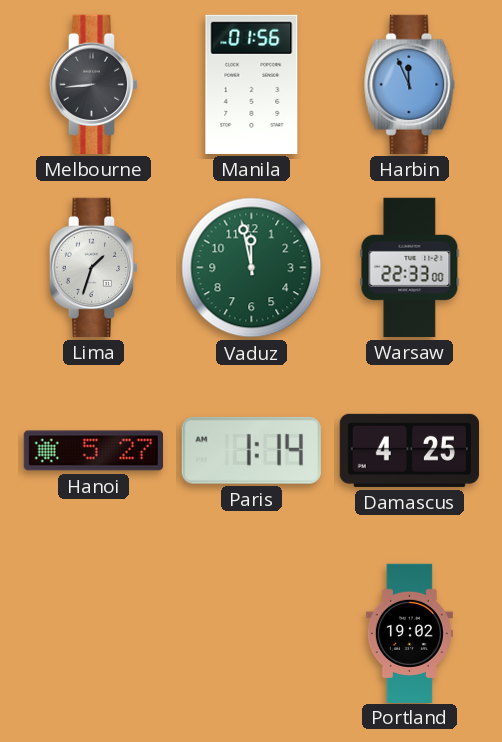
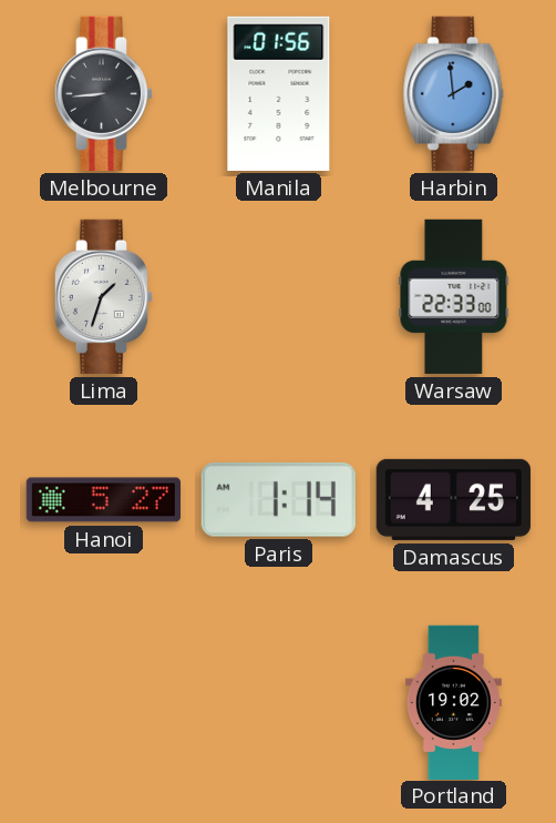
Harbin: 11:56 -> 1:59 (454, 93)
Vaduz: 11:58 -> none (252, 268)
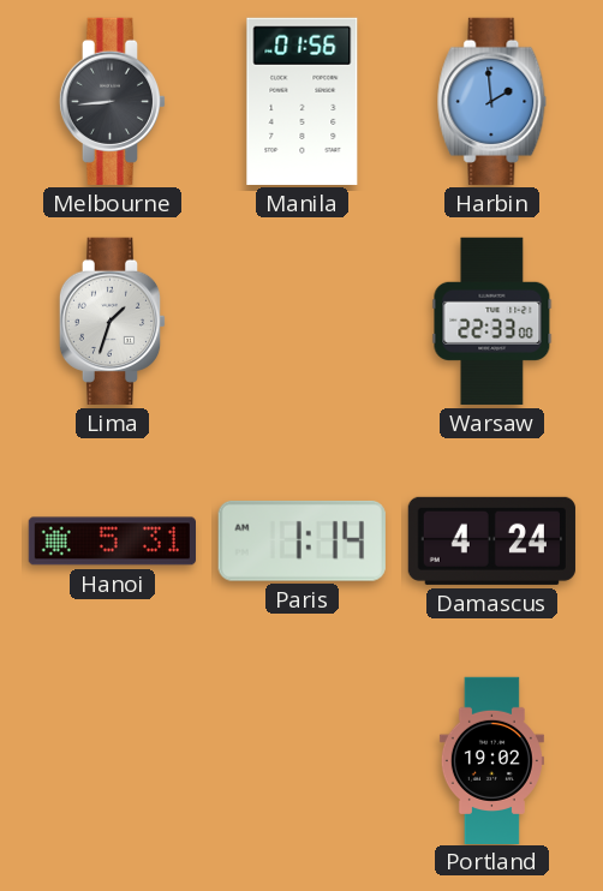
Hanoi: 5:27 -> 5:31 (112, 542)
Damascus: 4:25 -> 4:24 (491, 540)
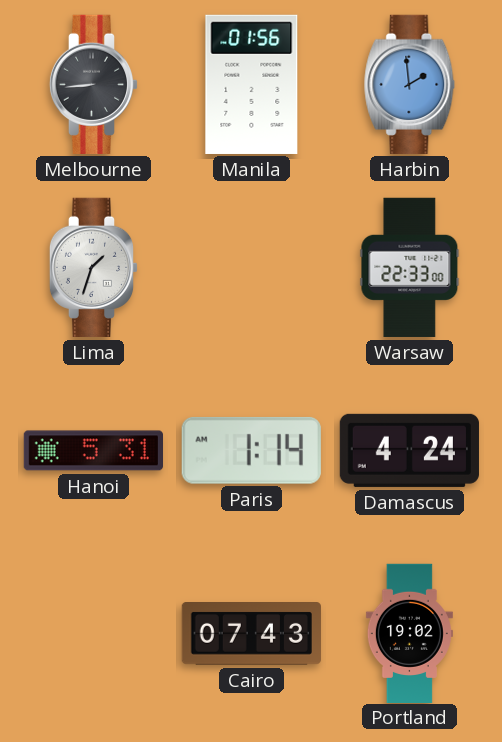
Cairo: none -> 07:43 (251, 634)
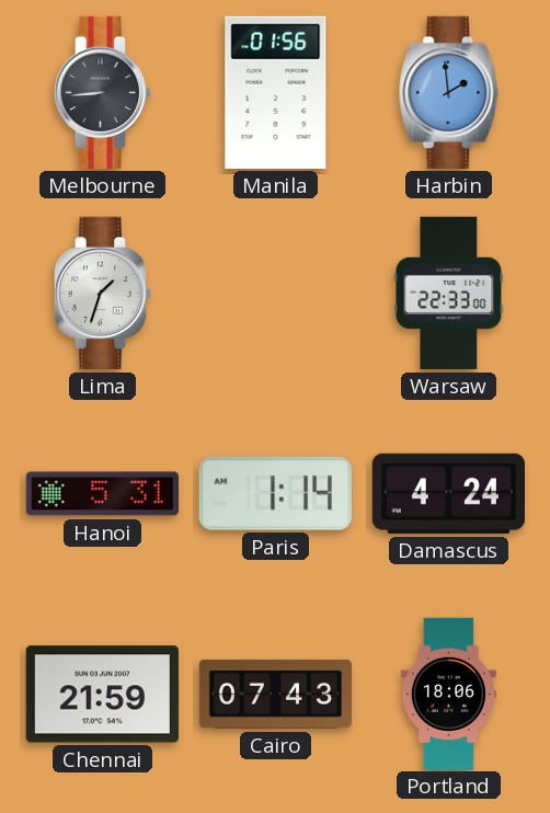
Chennai: none -> 21:59 (102, 695)
Portland: 19:02 -> 18:06 (448, 694)
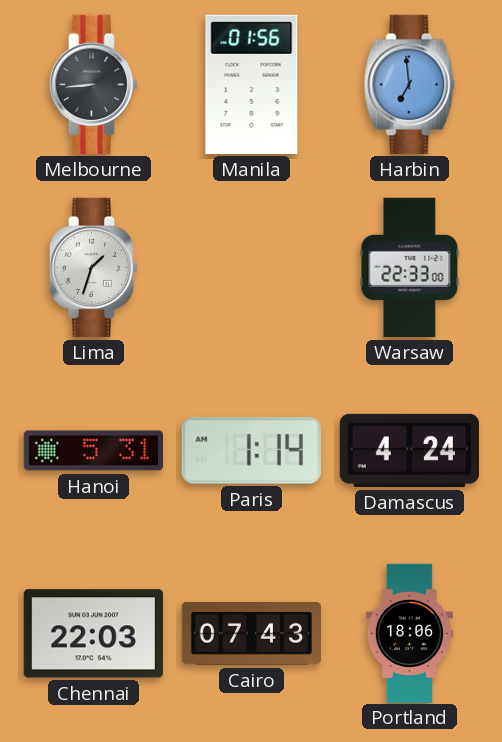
Harbin: 1:59 -> 6:59 (410, 84)
Chennai: 21:59 -> 22:03 (93, 634)
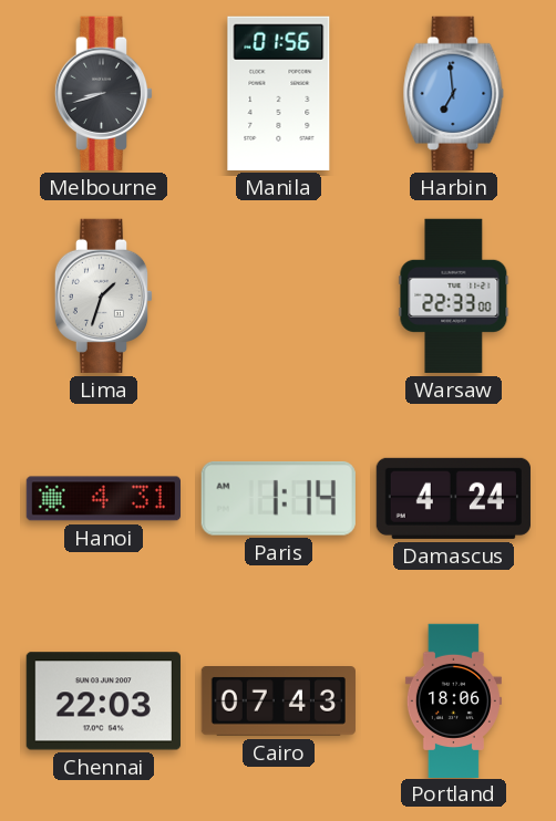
Melbourne: 8:44 -> 8:42 (104, 93)
Hanoi: 5:31 -> 4:31 (103, 499)
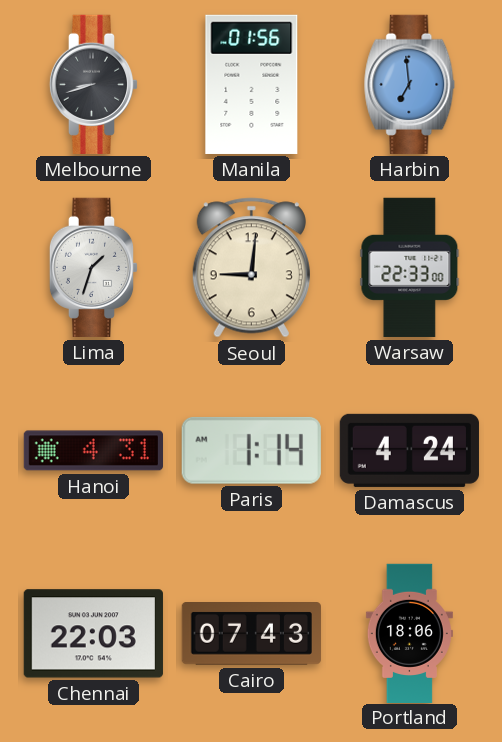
Seoul: none -> 9:01 (251, 268)
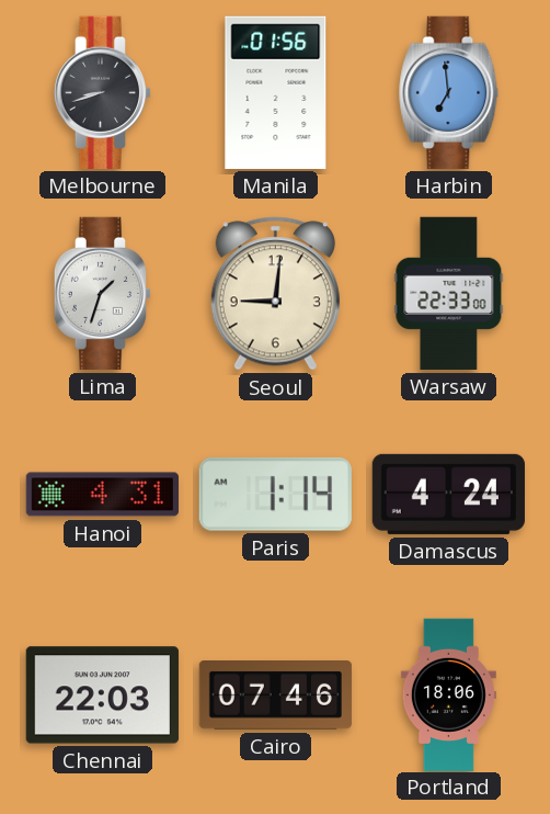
Cairo: 07:43 -> 07:46 (275, 696)
